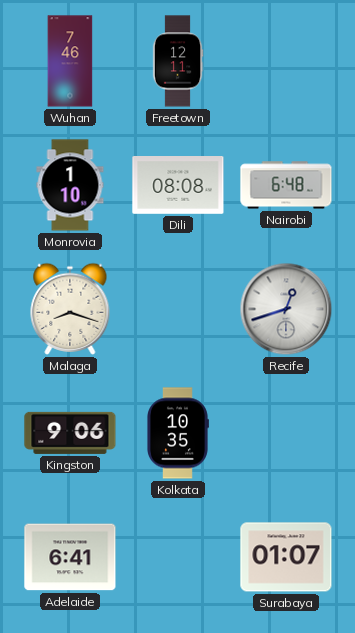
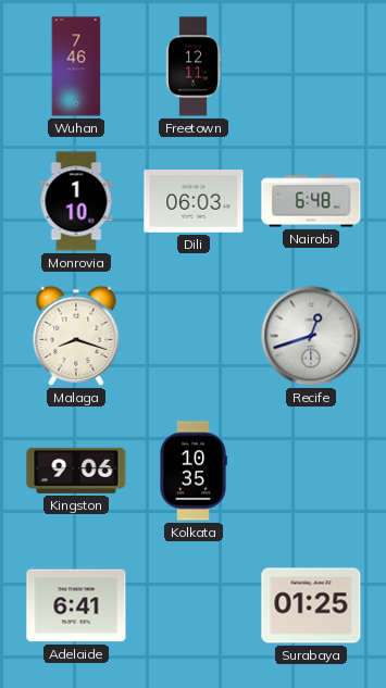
Dili: 08:08 -> 06:03 (194, 202)
Surabaya: 01:07 -> 01:25 (311, 605)
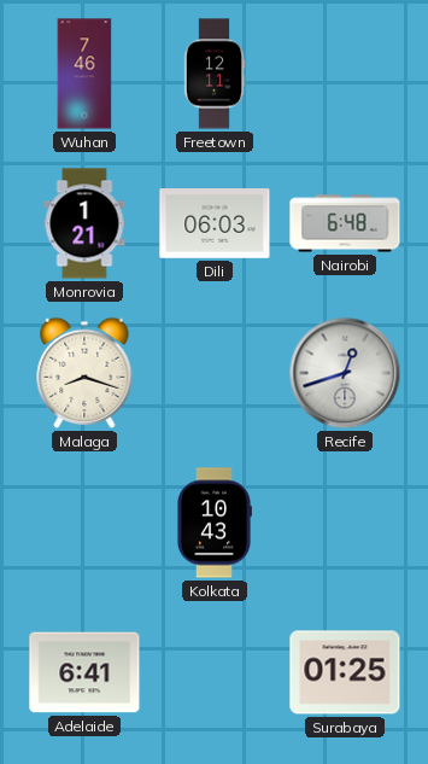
Monrovia: 1:10 -> 1:21 (84, 223)
Kingston: 9:06 -> none (76, 471)
Kolkata: 10:35 -> 10:43 (215, 523)
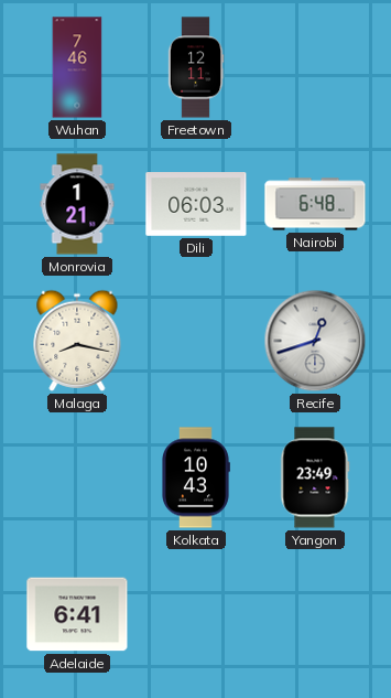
Malaga: 8:18 -> 8:17 (77, 341)
Yangon: none -> 23:49 (315, 477)
Surabaya: 01:25 -> none (345, 672)
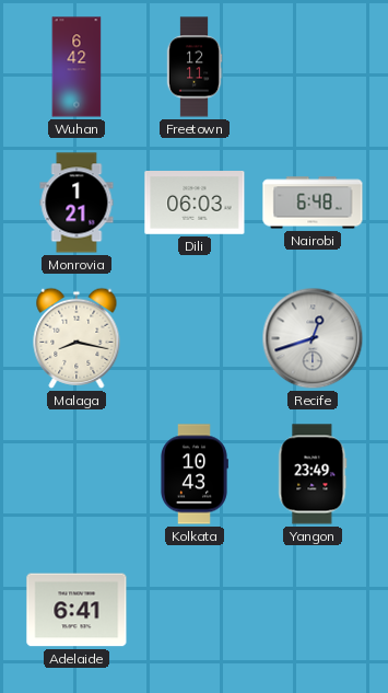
Wuhan: 7:46 -> 6:42 (77, 67)
